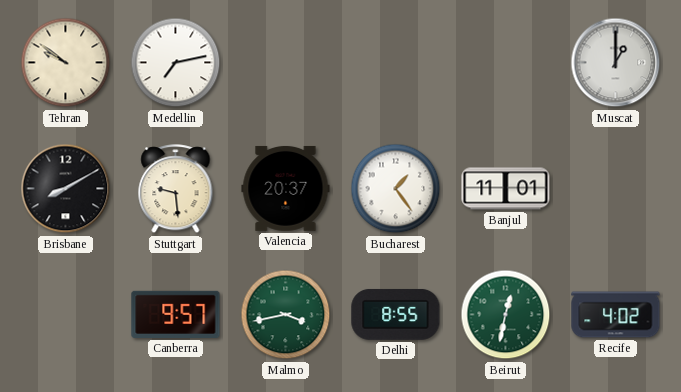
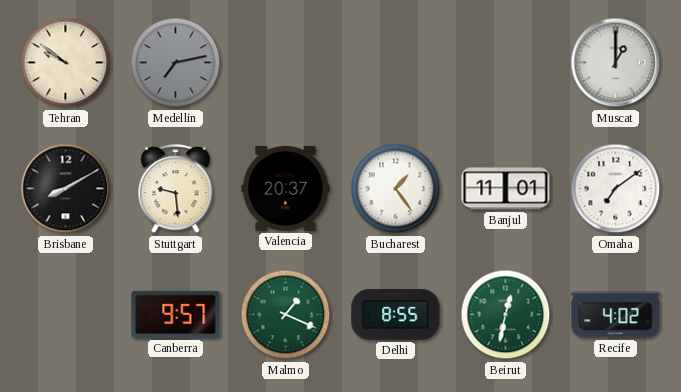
Medellin dial: white -> grey (176, 63)
Omaha: none -> 7:09 (616, 189)
Malmo: 3:43 -> 1:19 (286, 315)
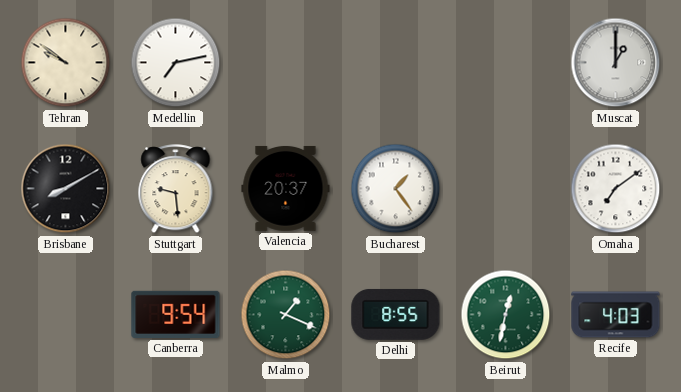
Medellin dial: grey -> white (176, 63)
Banjul: 11:01 -> none (506, 189)
Canberra: 9:57 -> 9:54 (176, 314)
Recife: 4:02 -> 4:03 (616, 315)
